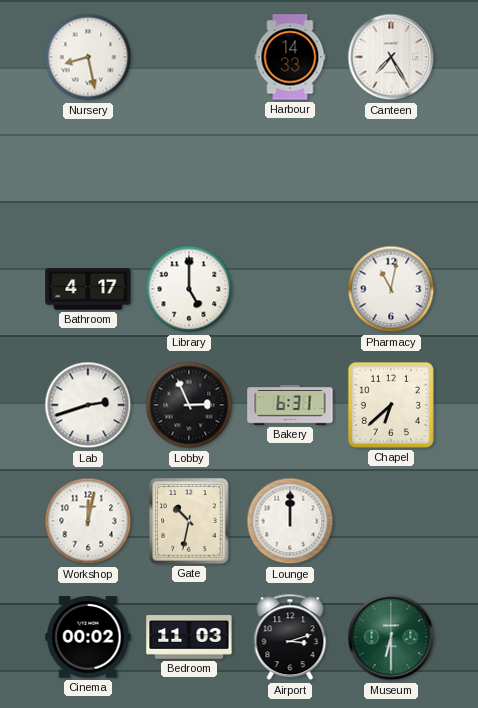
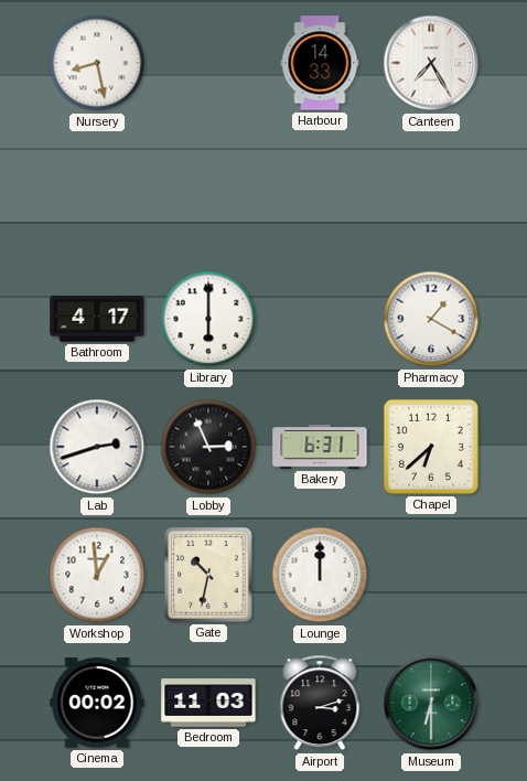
Library: 5:00 -> 6:00 (208, 319)
Pharmacy: 11:02 -> 1:20 (431, 319)
Workshop: 12:02 -> 12:59 (97, 575)
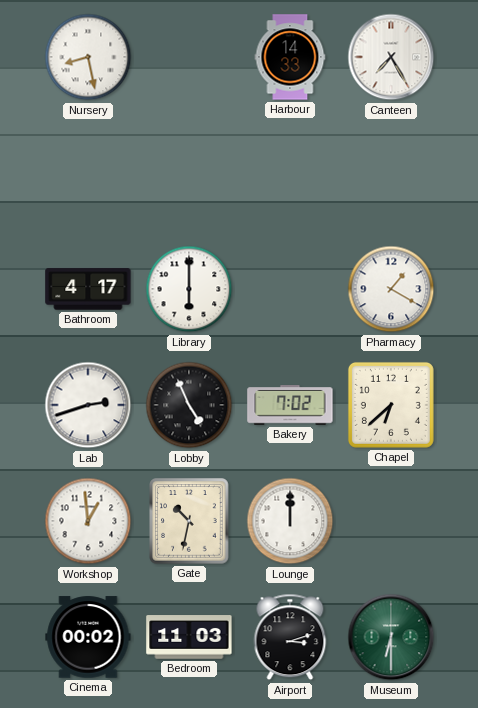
Lobby: 2:56 -> 4:56 (189, 405)
Bakery: 6:31 -> 7:02 (290, 406)
